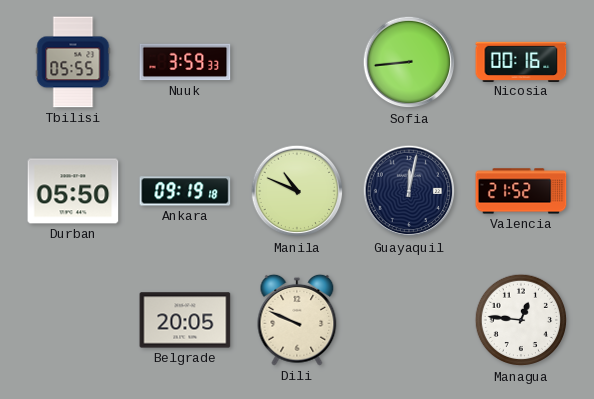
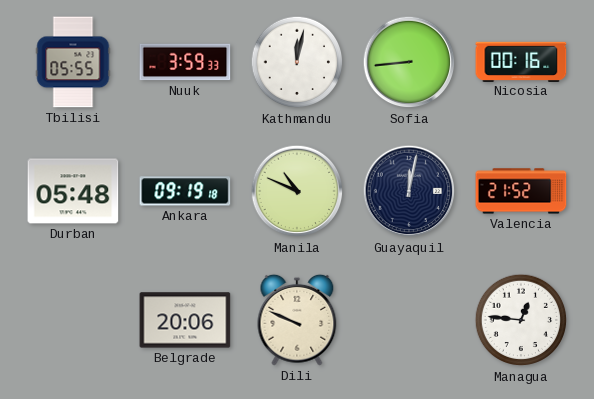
Kathmandu: none -> 12:02 (297, 62)
Durban: 05:50 -> 05:48 (73, 191)
Belgrade: 20:05 -> 20:06 (185, 320)
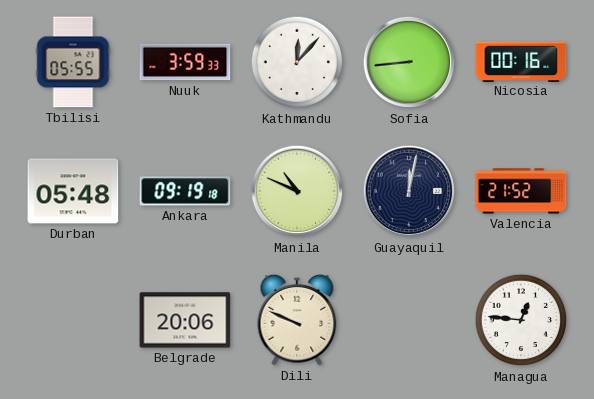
Kathmandu: 12:02 -> 12:07 (297, 62)
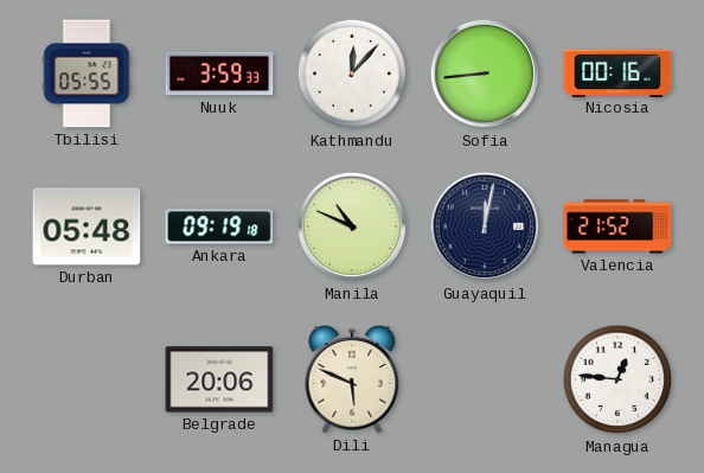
Dili: 9:49 -> 5:49 (352, 379)
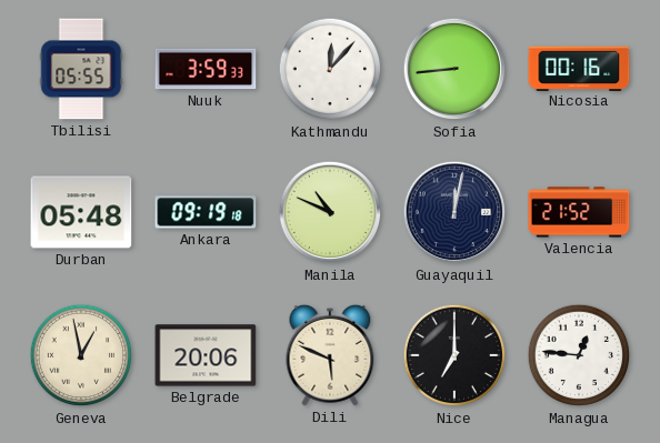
Geneva: none -> 12:58 (81, 355)
Nice: none -> 7:00 (454, 355)
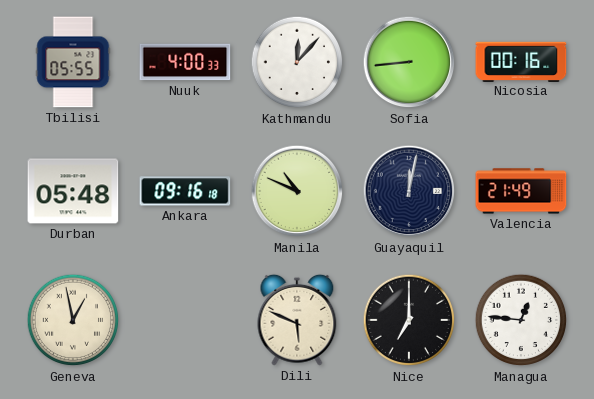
Nuuk: 3:59 -> 4:00 (185, 62)
Ankara: 09:19 -> 09:16 (185, 191)
Valencia: 21:52 -> 21:49 (521, 191)
Belgrade: 20:06 -> none (206, 355)
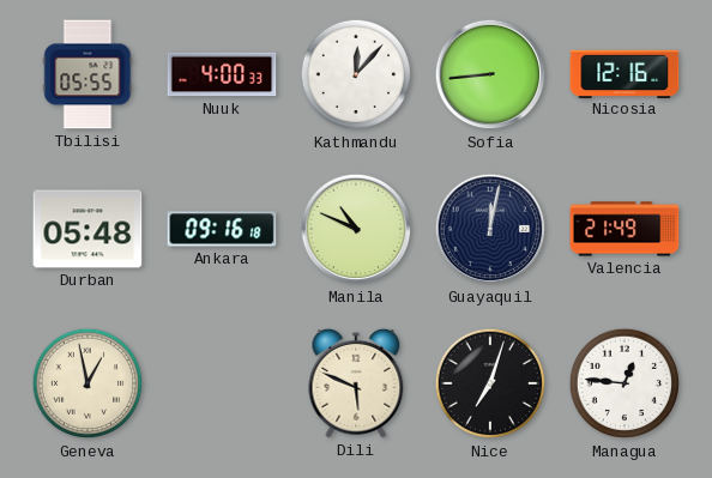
Nicosia: 00:16 -> 12:16 (624, 73)
Nice: 7:00 -> 7:03 (490, 383)
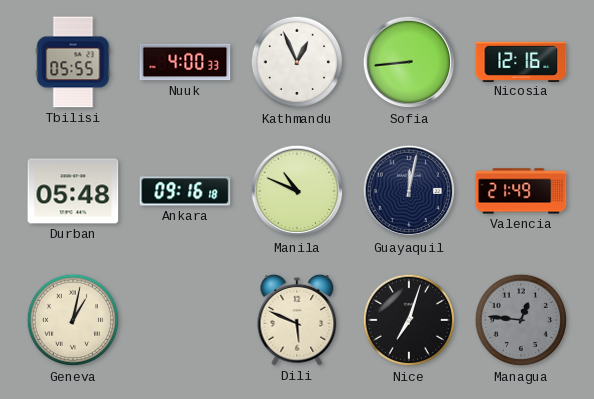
Kathmandu: 12:07 -> 12:56 (297, 62)
Geneva: 12:58 -> 1:02 (73, 320)
Managua dial: white -> grey (521, 320)
